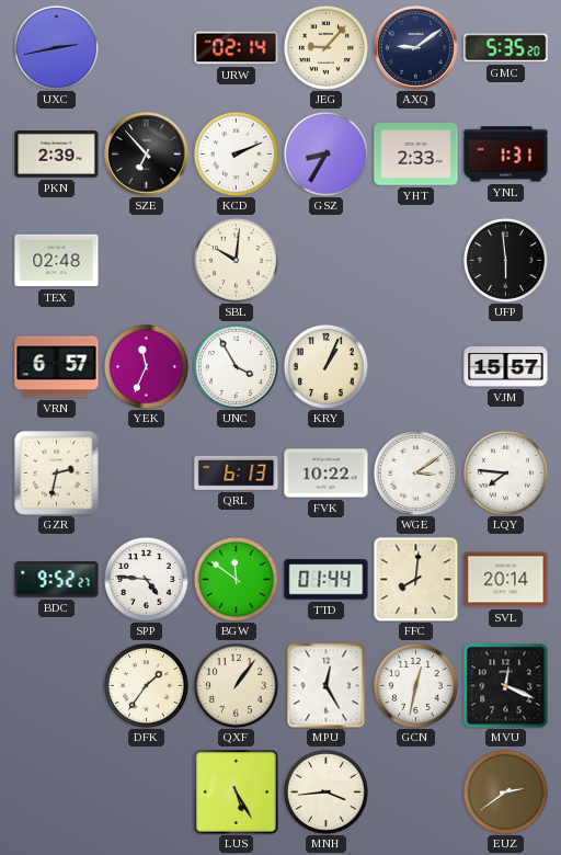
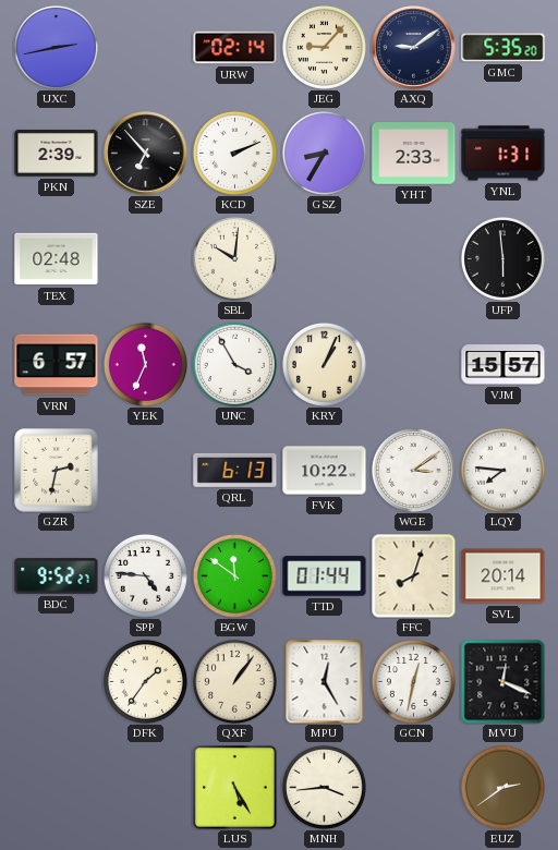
FFC: 8:01 -> 8:03 (413, 575)
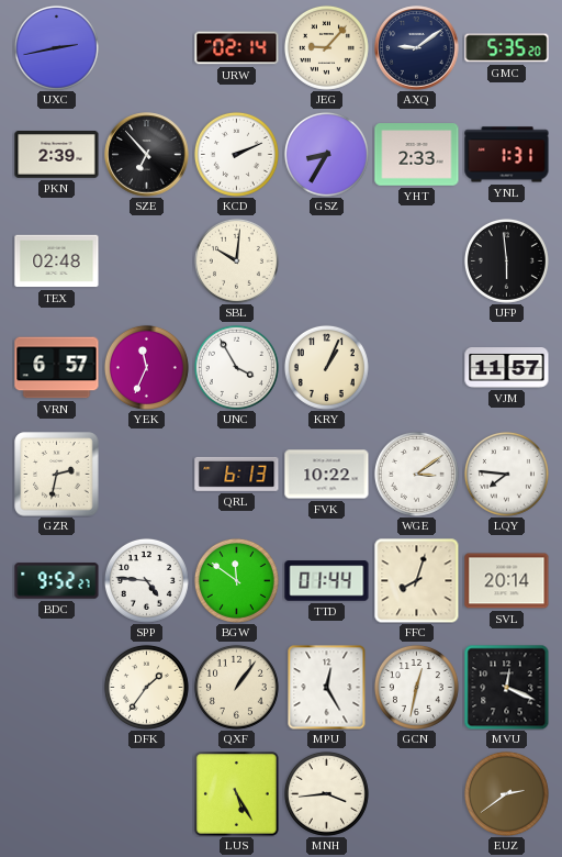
VJM: 15:57 -> 11:57 (507, 368)
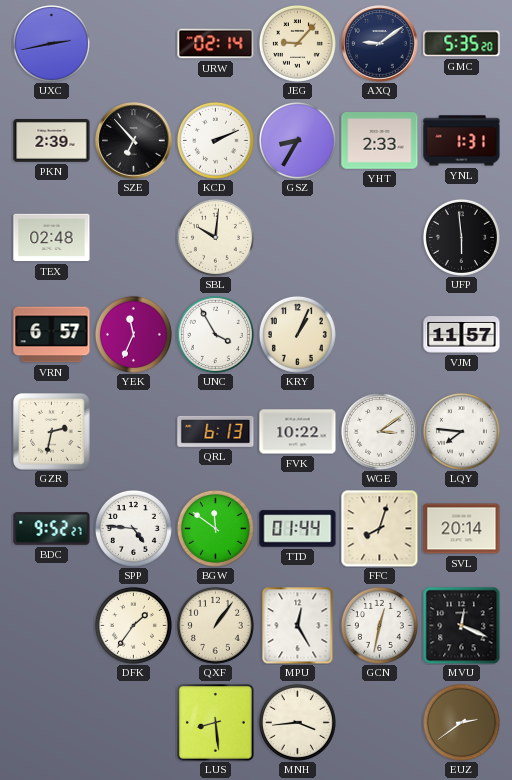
LUS: 5:25 -> 8:29 (216, 723)
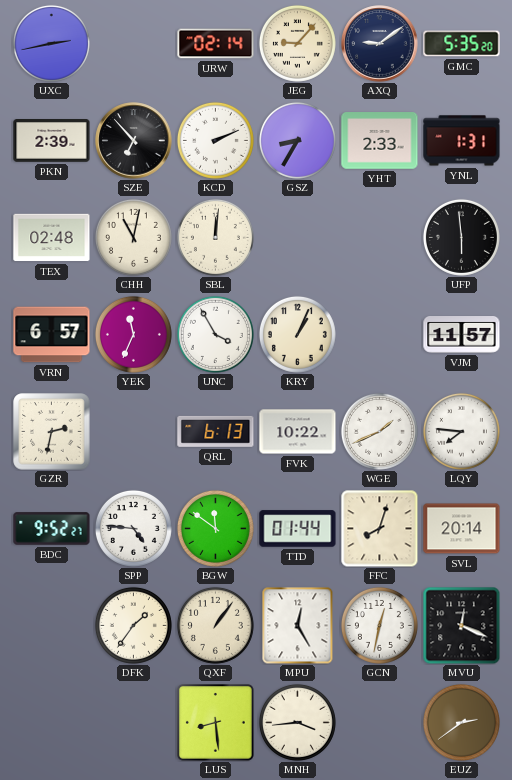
CHH: none -> 11:02 (133, 237)
SBL: 10:01 -> 12:01 (215, 237)
WGE: 3:09 -> 1:41 (379, 431)
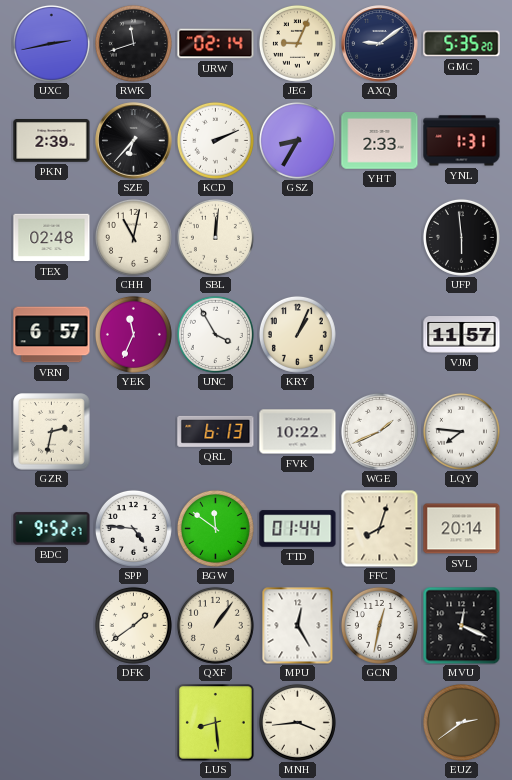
RWK: none -> 11:42 (133, 43)
JEG: 9:07 -> 9:04 (297, 43)
SZE: 6:53 -> 6:37 (134, 141)
DFK: 1:36 -> 1:39 (133, 625)
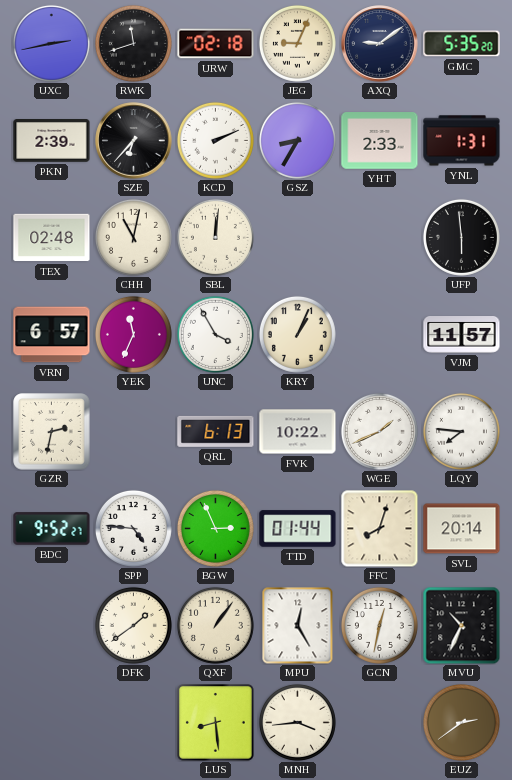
URW: 02:14 -> 02:18 (216, 44)
BGW: 11:51 -> 2:56 (215, 528)
MVU: 12:19 -> 10:34 (461, 625)
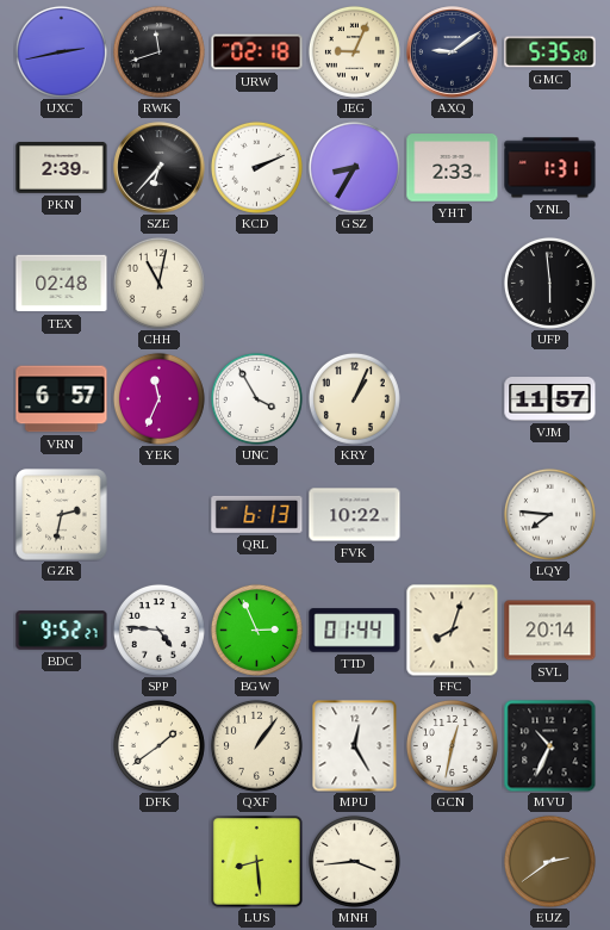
SBL: 12:01 -> none (215, 237)
WGE: 1:41 -> none (379, 431)
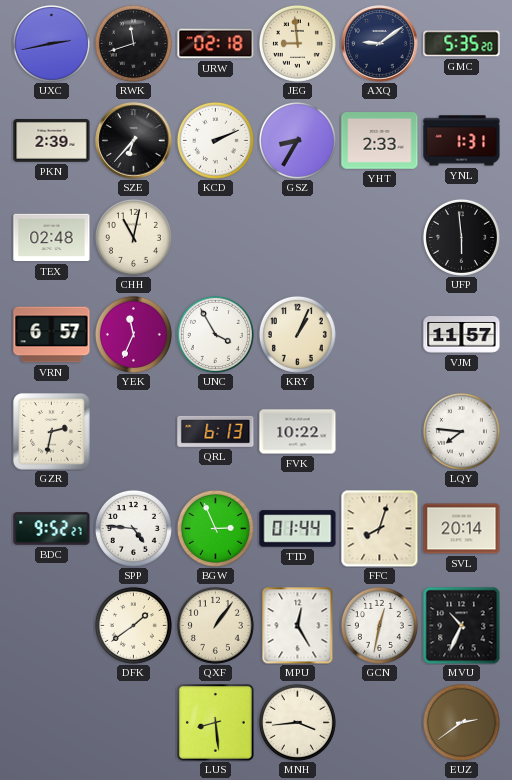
JEG: 9:04 -> 8:59 (297, 43)
